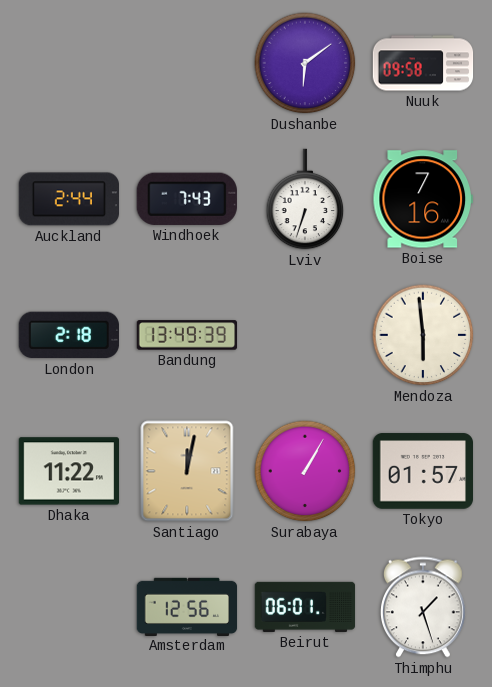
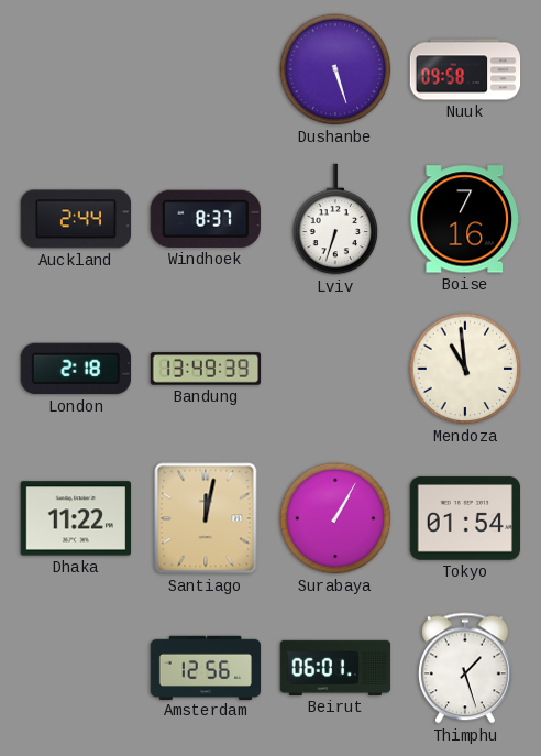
Dushanbe: 6:09 -> 5:27 (335, 69)
Windhoek: 7:43 -> 8:37 (206, 219)
Mendoza: 5:59 -> 10:59 (465, 369)
Tokyo: 01:57 -> 01:54 (464, 518)
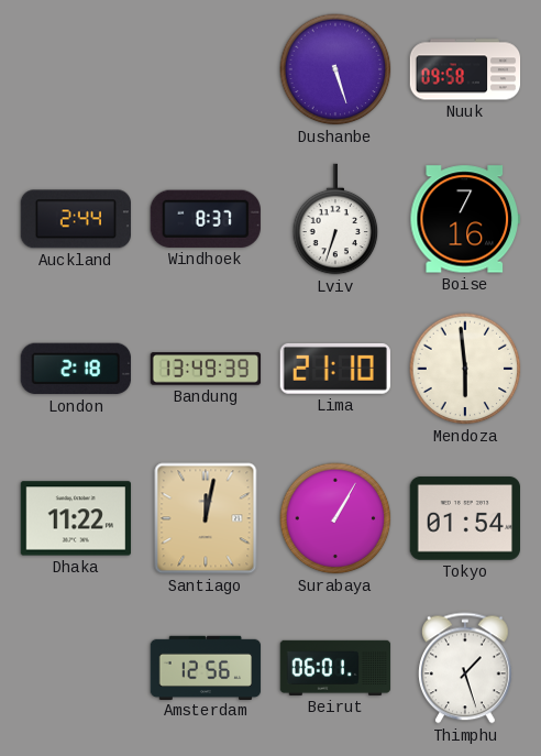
Lima: none -> 21:10 (335, 369)
Mendoza: 10:59 -> 5:59 (465, 369)
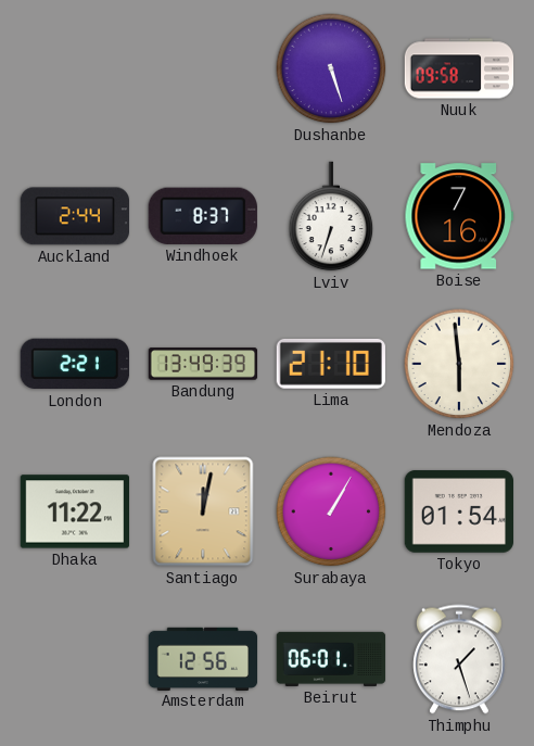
London: 2:18 -> 2:21 (75, 364)
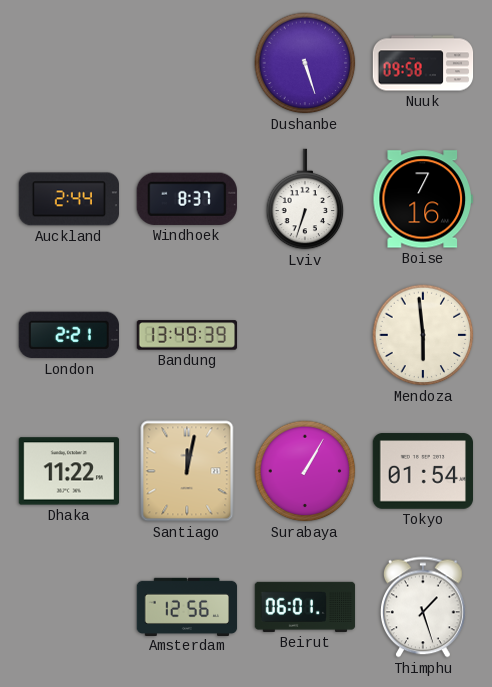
Lima: 21:10 -> none (331, 364)
